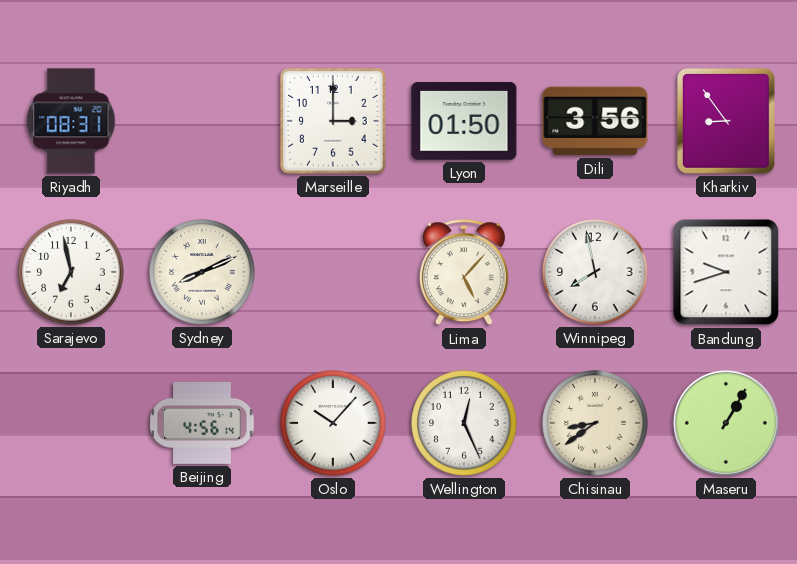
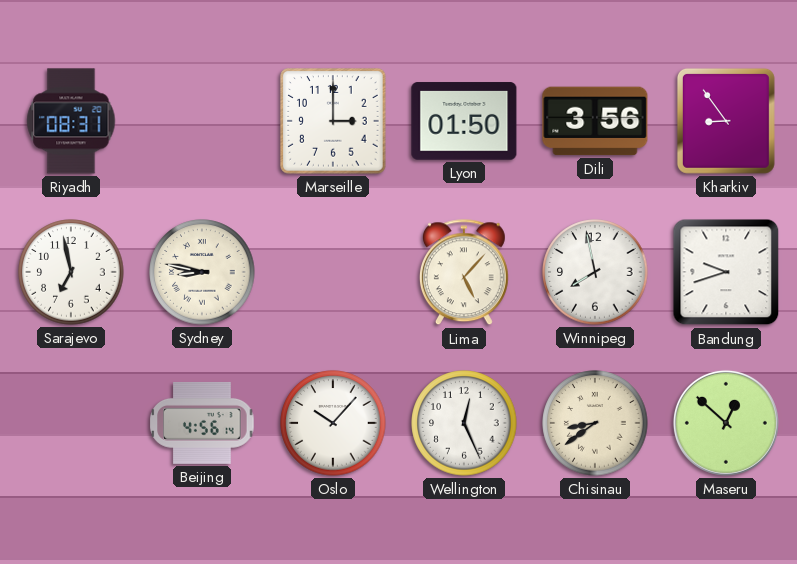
Sydney: 8:11 -> 8:47 (202, 272)
Maseru: 1:05 -> 12:52 (726, 423)
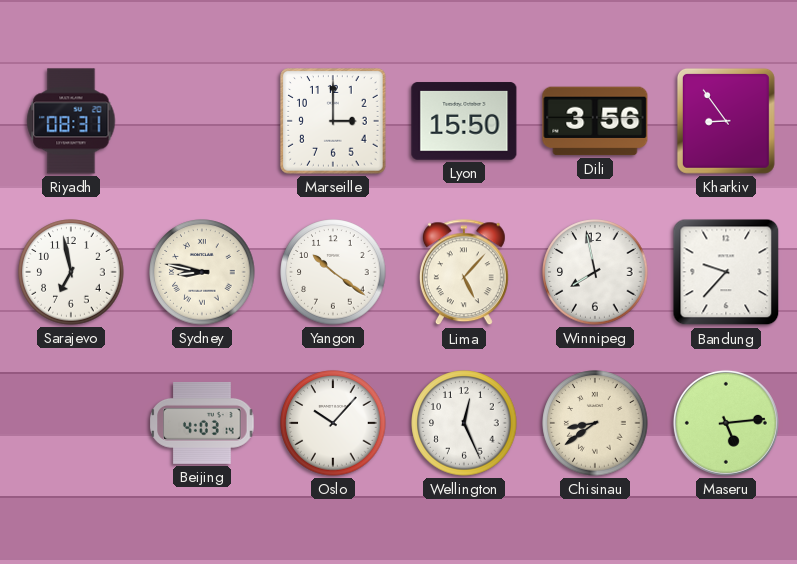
Lyon: 01:50 -> 15:50 (464, 121)
Yangon: none -> 10:21 (333, 272)
Bandung: 9:42 -> 9:37 (726, 272)
Beijing: 4:56 -> 4:03 (202, 423)
Maseru: 12:52 -> 5:14 (726, 423)
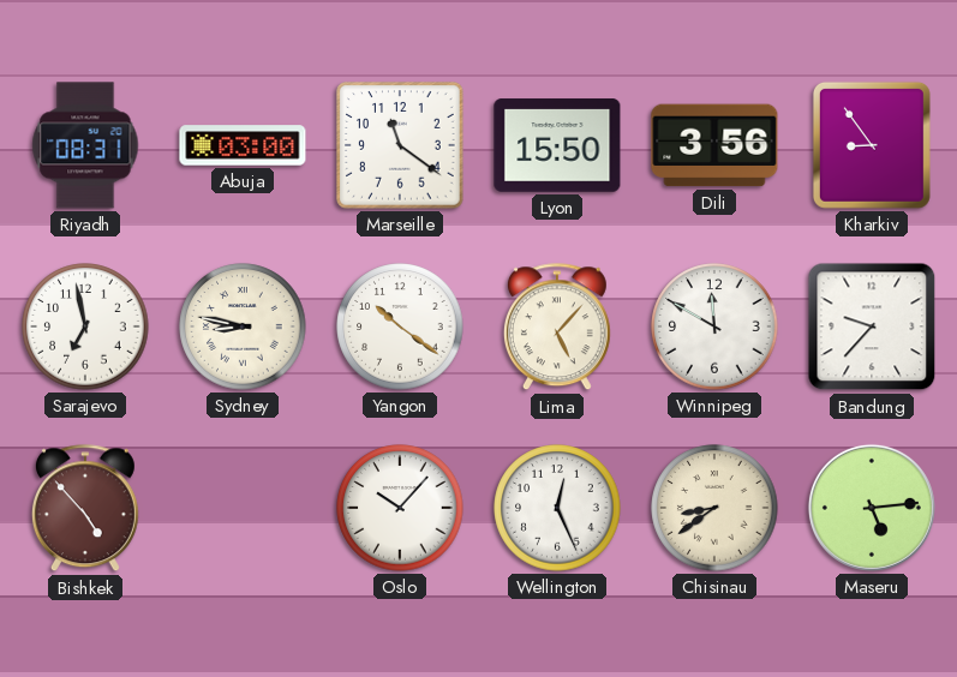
Abuja: none -> 03:00 (243, 145)
Marseille: 3:00 -> 11:21 (400, 145)
Winnipeg: 7:58 -> 11:50 (714, 326)
Bishkek: none -> 4:53 (85, 509)
Beijing: 4:03 -> none (202, 423)
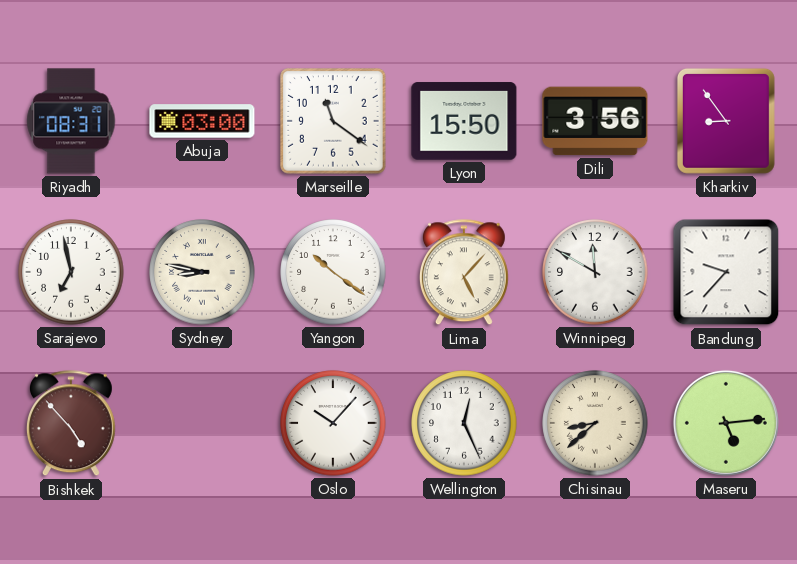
Chisinau: 8:39 -> 8:38 (595, 423)
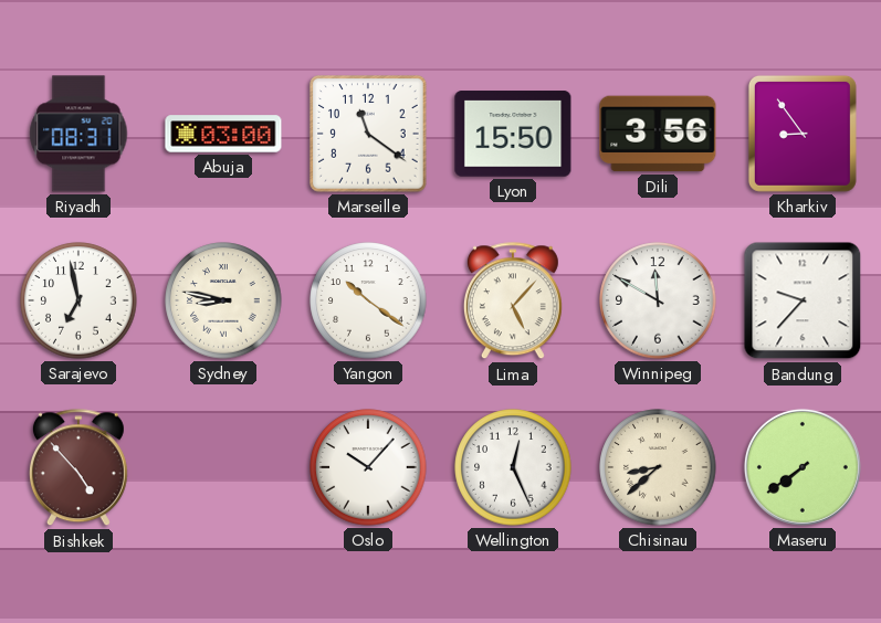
Maseru: 5:14 -> 7:39 (803, 467)
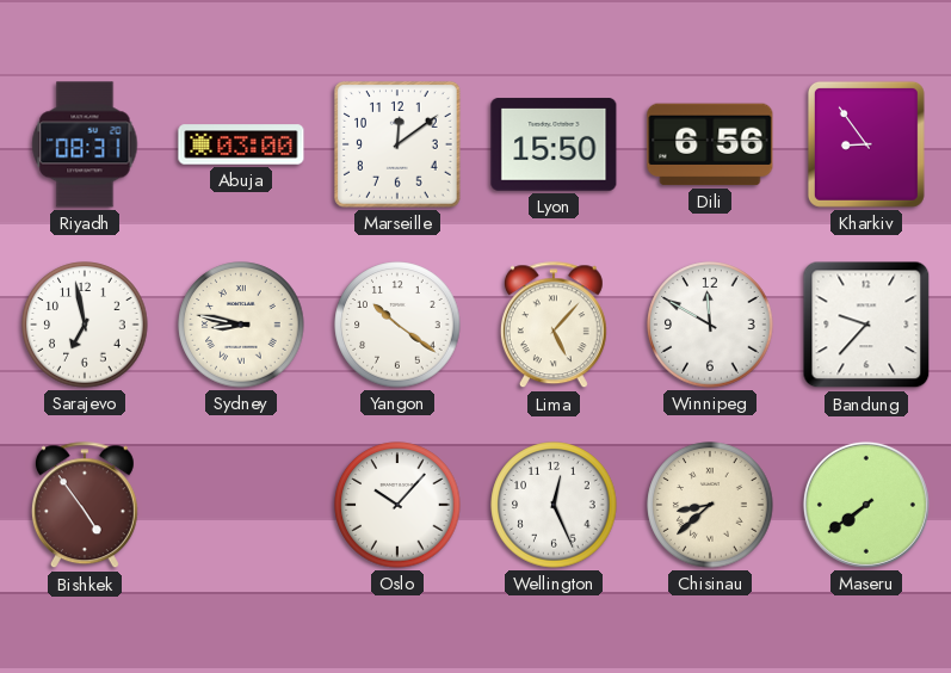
Marseille: 11:21 -> 12:09 (397, 144)
Dili: 3:56 -> 6:56 (710, 144)
Bishkek: 4:53 -> 4:54 (85, 506)
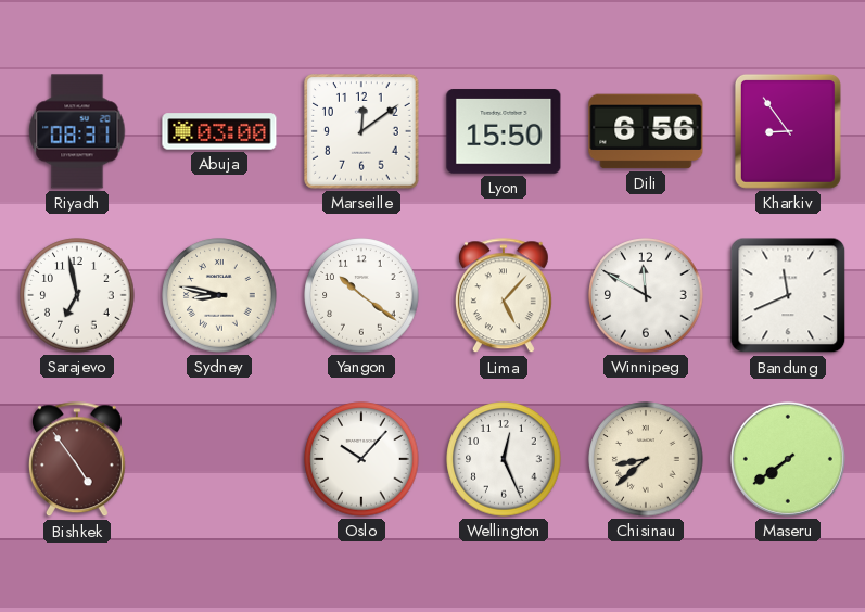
Bandung: 9:37 -> 11:41 (788, 295)
